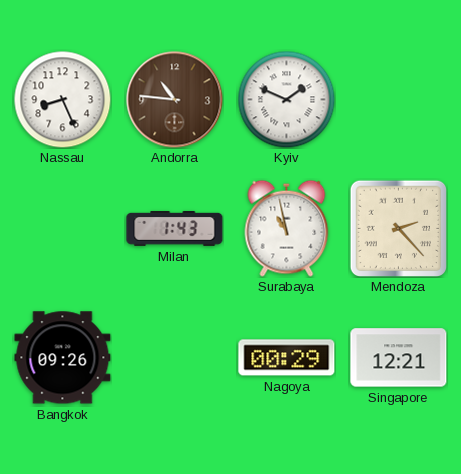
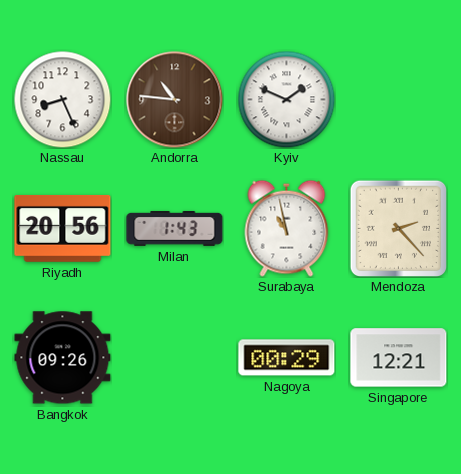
Riyadh: none -> 20:56 (63, 228)
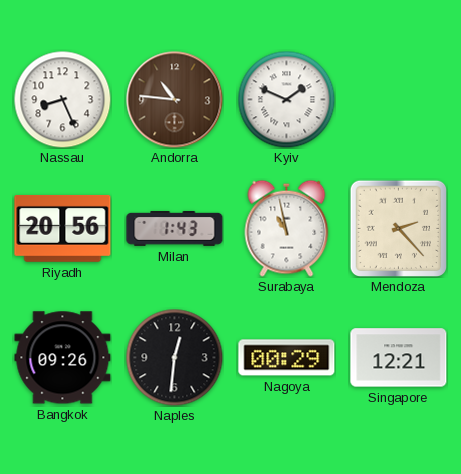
Naples: none -> 12:31 (174, 357)
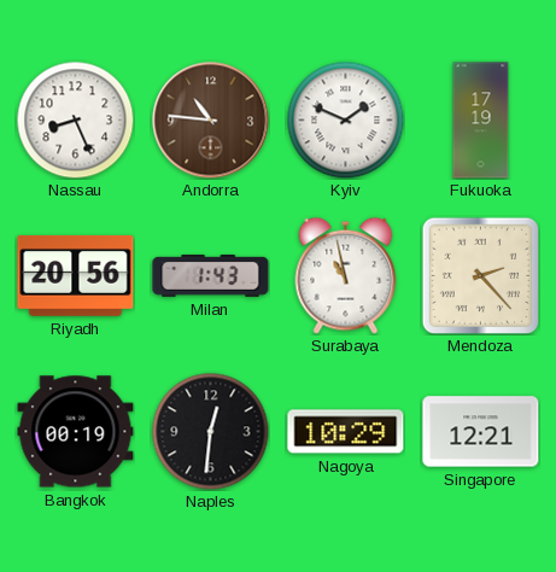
Fukuoka: none -> 17:19 (481, 121)
Bangkok: 09:26 -> 00:19 (76, 432)
Nagoya: 00:29 -> 10:29 (346, 432)
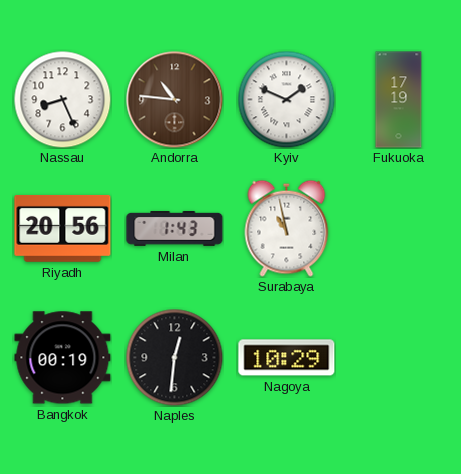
Mendoza: 2:23 -> none (480, 275)
Singapore: 12:21 -> none (481, 432)
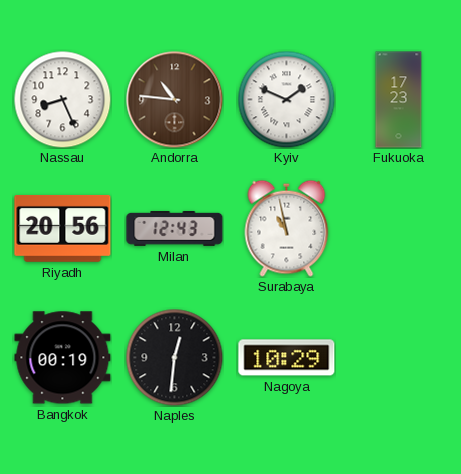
Fukuoka: 17:19 -> 17:23 (399, 100)
Milan: 1:43 -> 12:43 (175, 228)
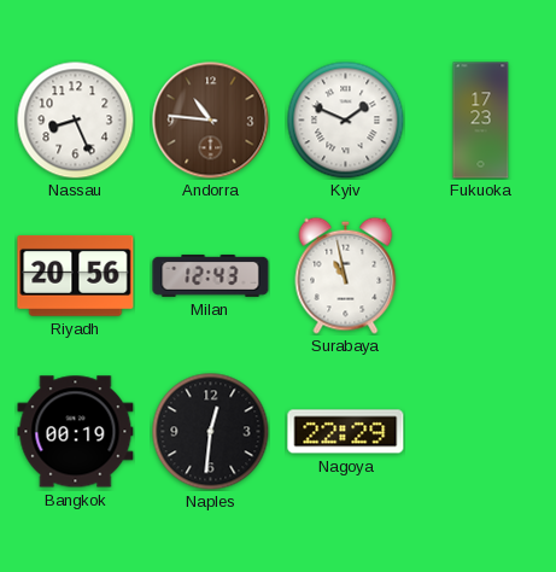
Nagoya: 10:29 -> 22:29 (346, 432)
